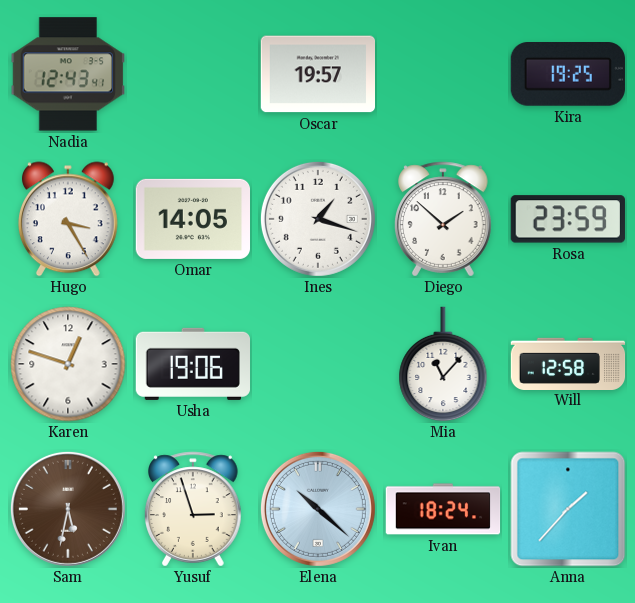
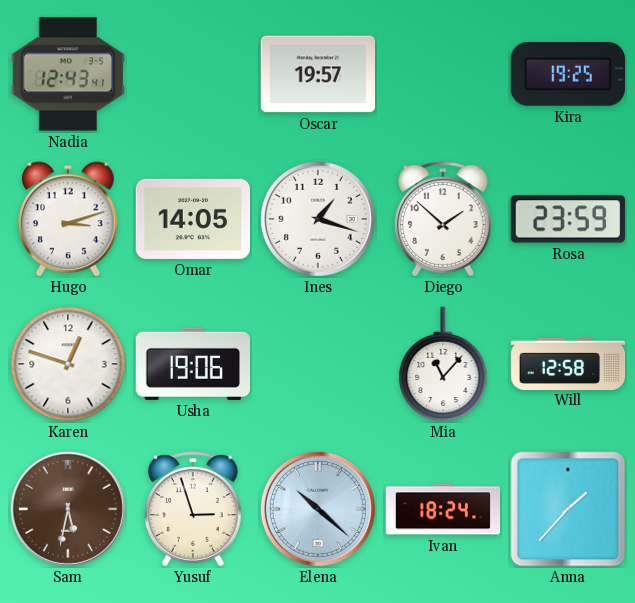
Hugo: 3:25 -> 3:12 (68, 219)
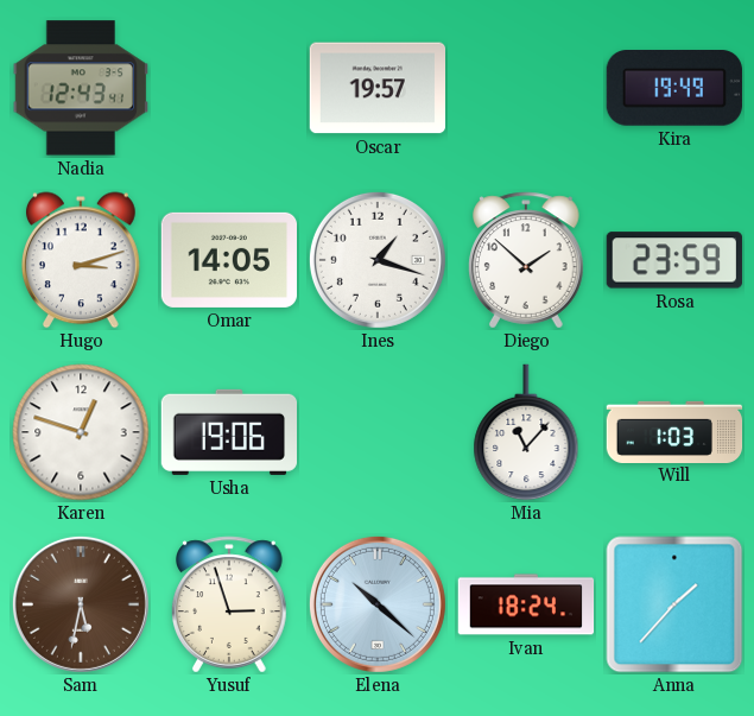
Kira: 19:25 -> 19:49 (674, 89)
Will: 12:58 -> 1:03 (674, 431)
